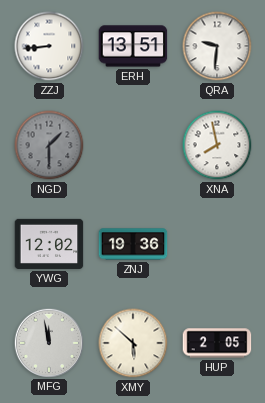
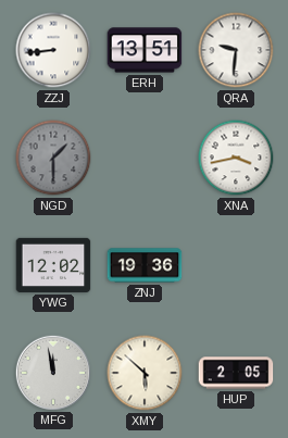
XNA: 7:58 -> 3:43 (236, 158)
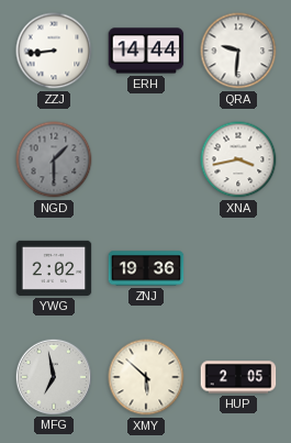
ERH: 13:51 -> 14:44 (146, 51)
YWG: 12:02 -> 2:02 (54, 268)
MFG: 11:58 -> 6:58 (53, 376)
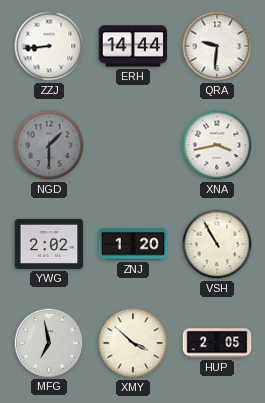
ZNJ: 19:36 -> 1:20 (133, 244)
VSH: none -> 10:55 (217, 244)
XMY: 5:52 -> 3:52 (133, 343)
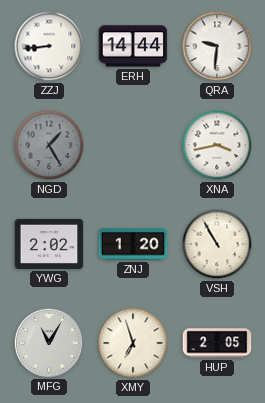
NGD: 1:30 -> 1:25 (49, 145)
MFG: 6:58 -> 11:05 (48, 342)
XMY: 3:52 -> 6:57 (133, 343)
